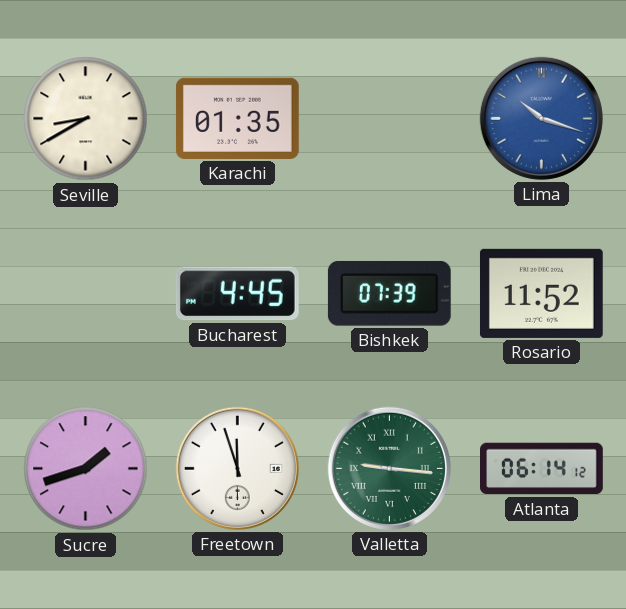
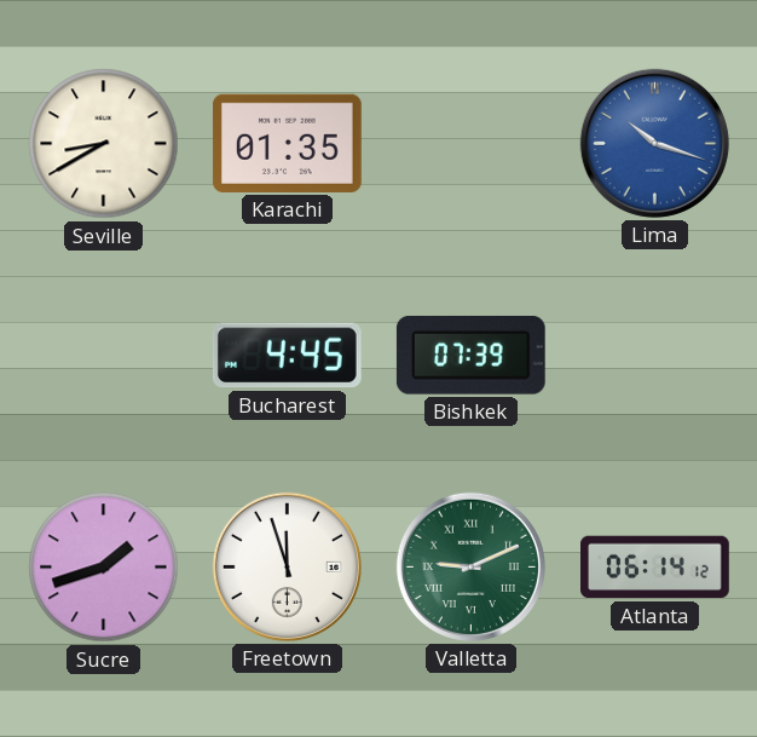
Rosario: 11:52 -> none (541, 293)
Valletta: 9:16 -> 9:11 (470, 566)
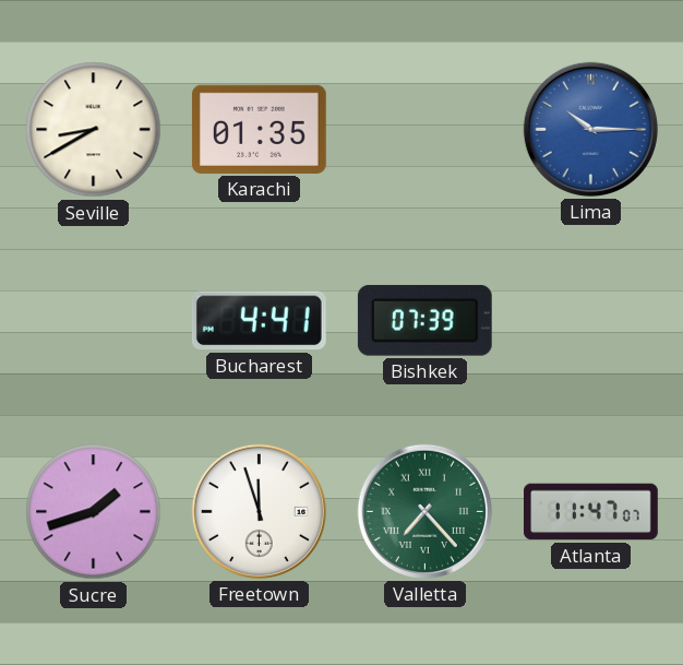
Lima: 10:18 -> 10:15 (590, 129)
Bucharest: 4:45 -> 4:41 (259, 321)
Valletta: 9:11 -> 7:23 (424, 511)
Atlanta: 06:14 -> 11:47 (591, 512)
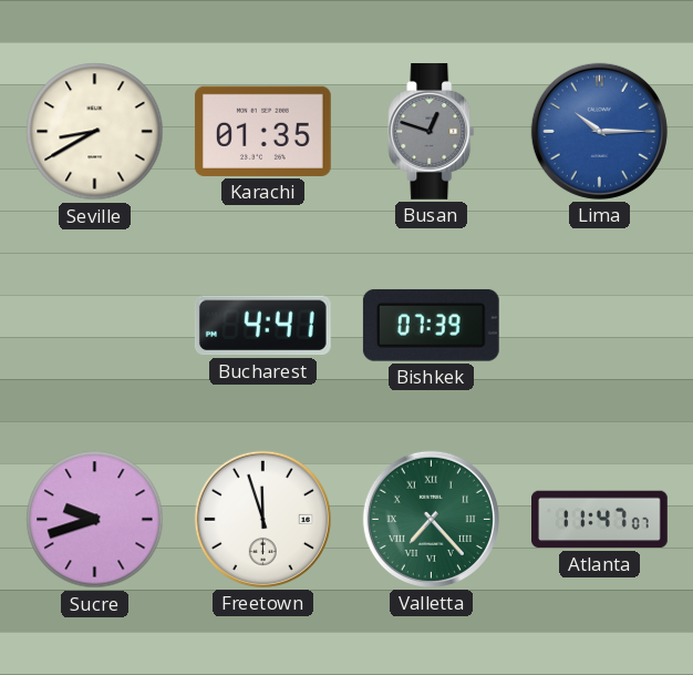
Busan: none -> 12:48 (432, 132)
Sucre: 1:42 -> 9:42 (95, 520)
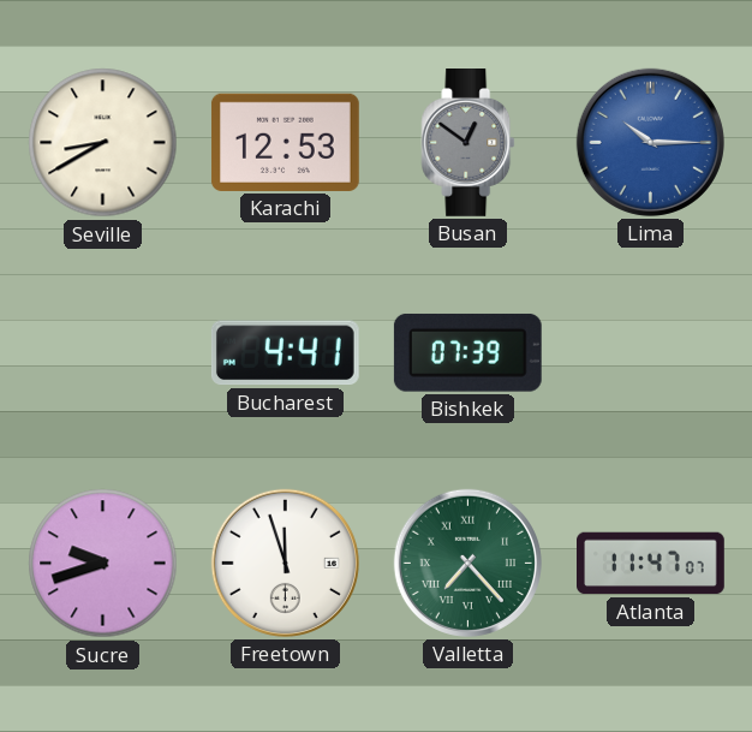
Karachi: 01:35 -> 12:53 (285, 142)
Busan: 12:48 -> 12:51 (468, 143)
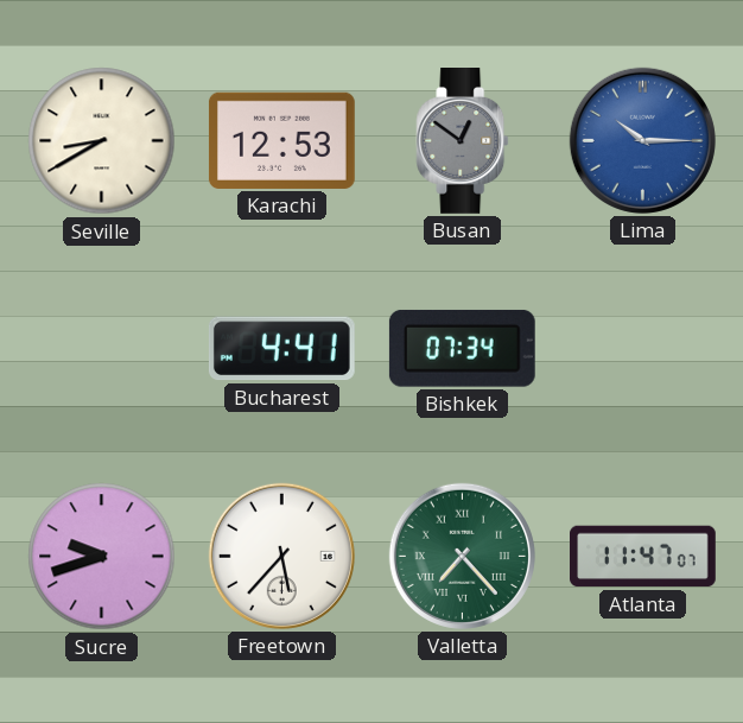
Bishkek: 07:39 -> 07:34 (462, 349)
Freetown: 11:57 -> 5:37 (281, 556)
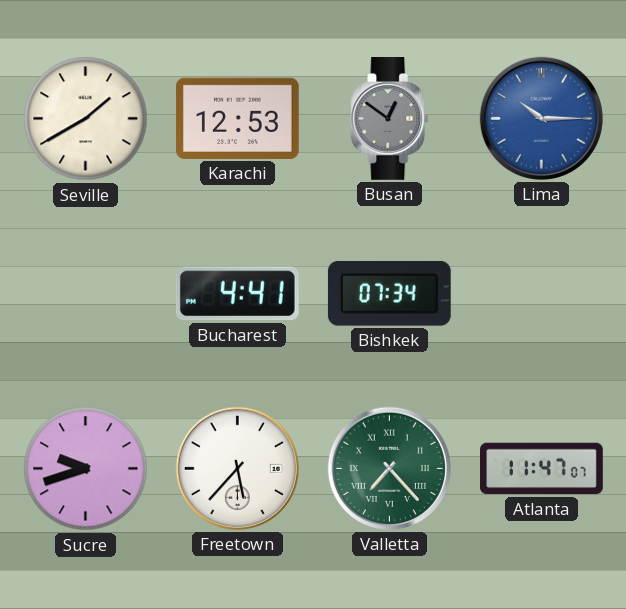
Seville: 8:40 -> 1:40 (86, 119)
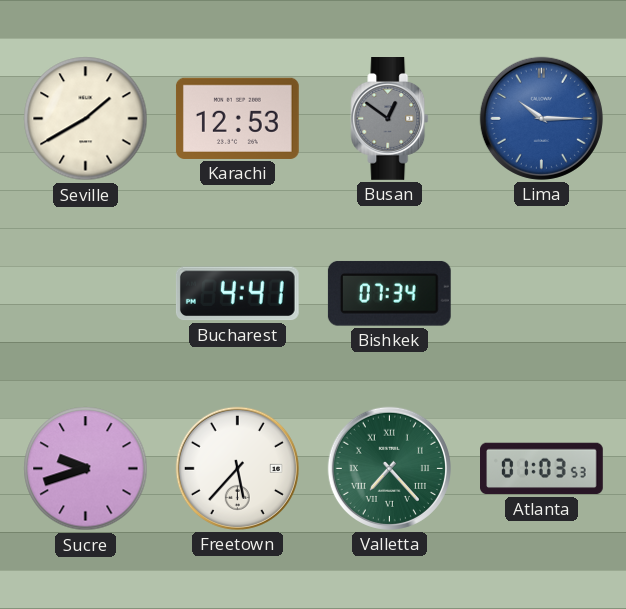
Atlanta: 11:47 -> 01:03 (542, 469)
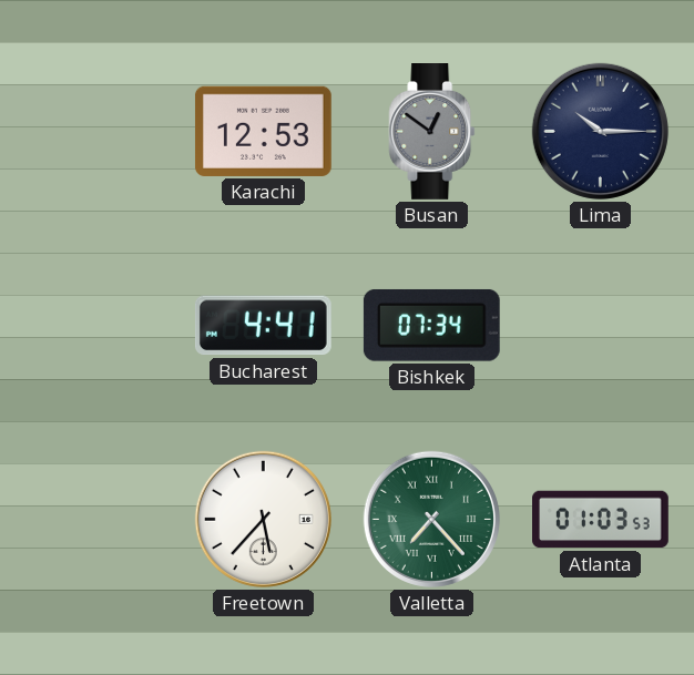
Seville: 1:40 -> none (86, 119)
Lima dial: blue -> navy (600, 131)
Sucre: 9:42 -> none (86, 469)
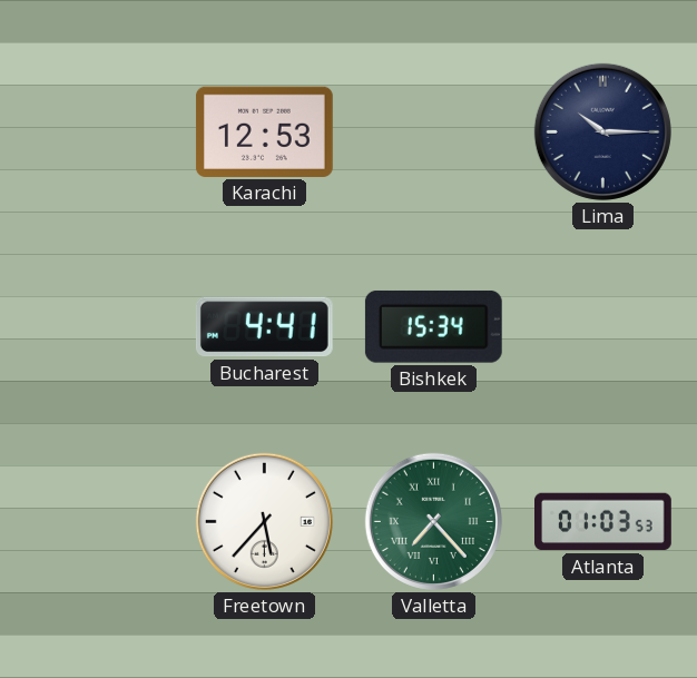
Busan: 12:51 -> none (432, 132)
Bishkek: 07:34 -> 15:34 (433, 327)
